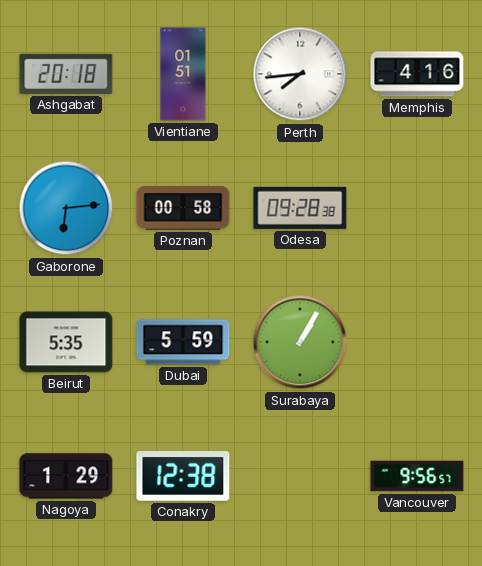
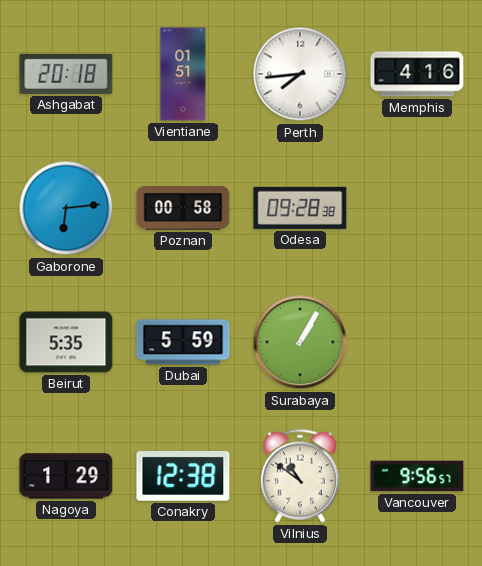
Vilnius: none -> 10:51 (300, 476)
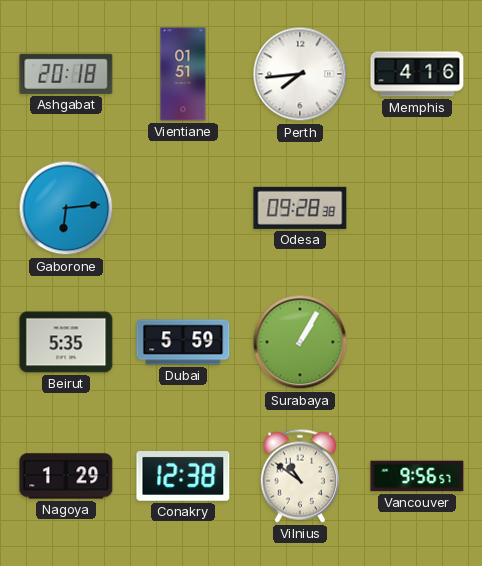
Poznan: 00:58 -> none (183, 209)
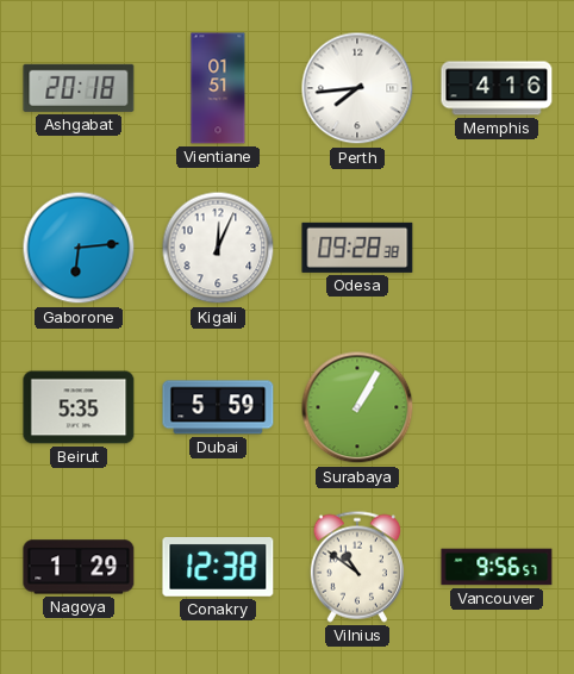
Kigali: none -> 12:04 (218, 248)
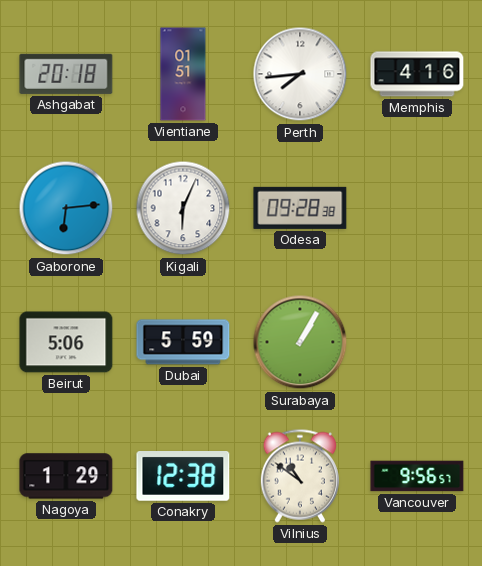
Kigali: 12:04 -> 6:04 (183, 208)
Beirut: 5:35 -> 5:06 (66, 342)
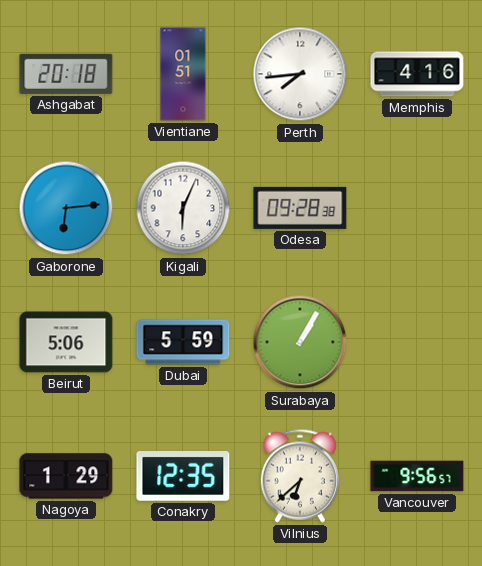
Conakry: 12:38 -> 12:35 (183, 476)
Vilnius: 10:51 -> 6:38 (300, 476)
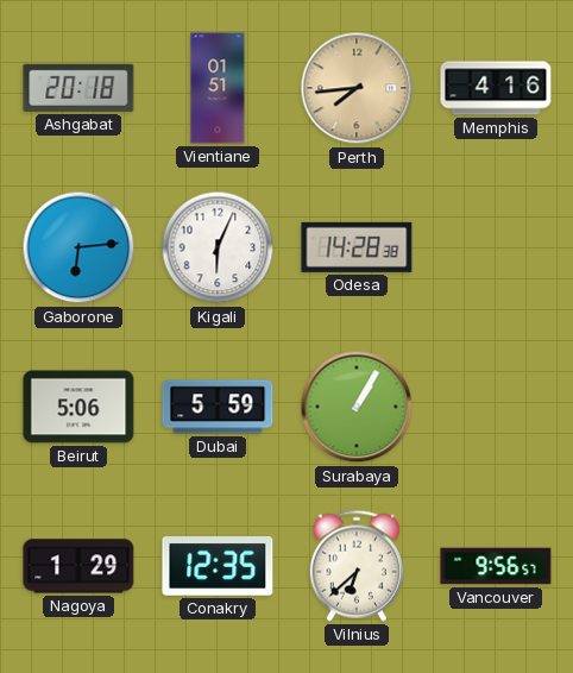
Perth dial: white -> champagne (357, 88)
Odesa: 09:28 -> 14:28 (357, 247)
